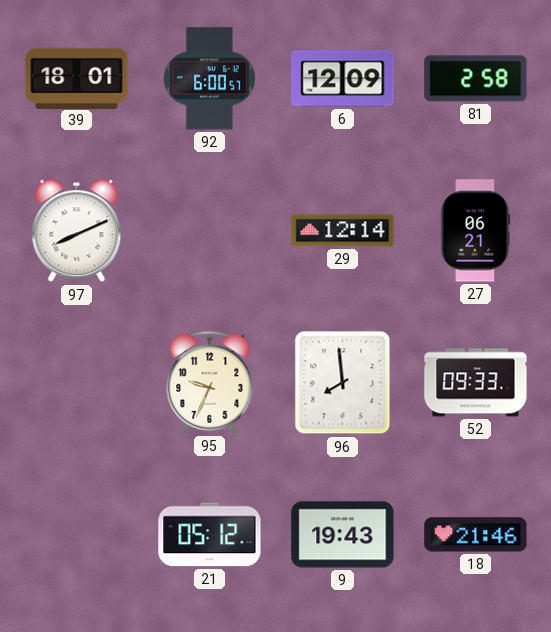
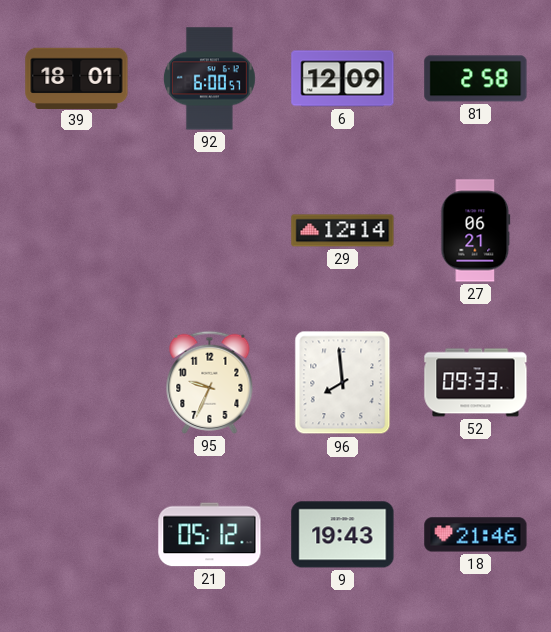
97: 8:11 -> none (77, 231)
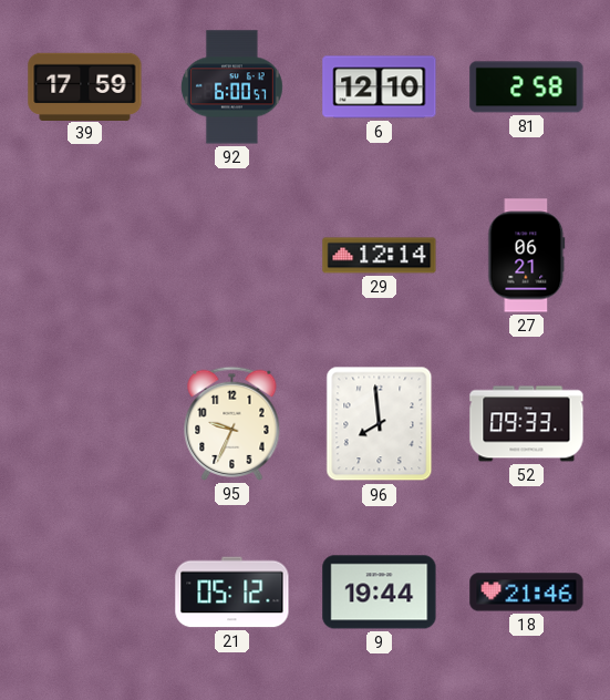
39: 18:01 -> 17:59 (85, 86)
6: 12:09 -> 12:10 (380, 87)
9: 19:43 -> 19:44 (380, 593)
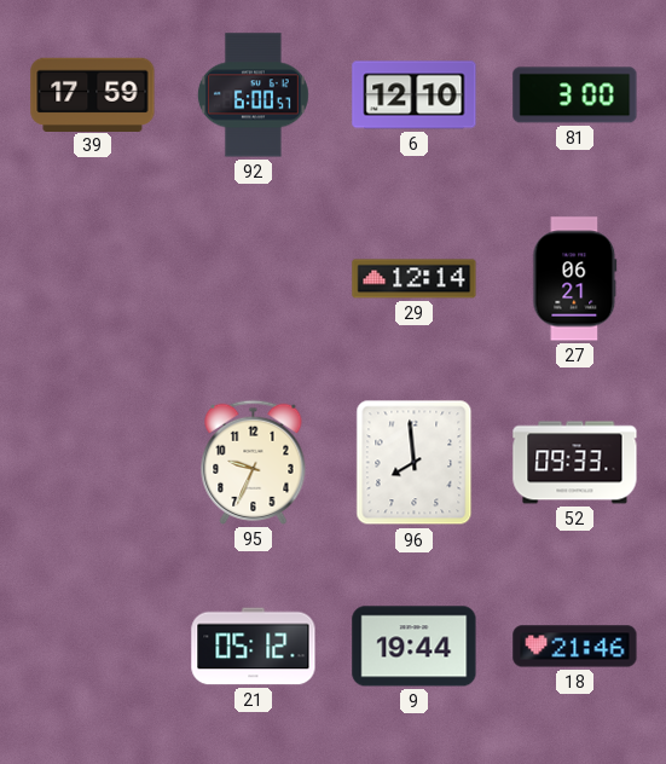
81: 2:58 -> 3:00 (575, 95)
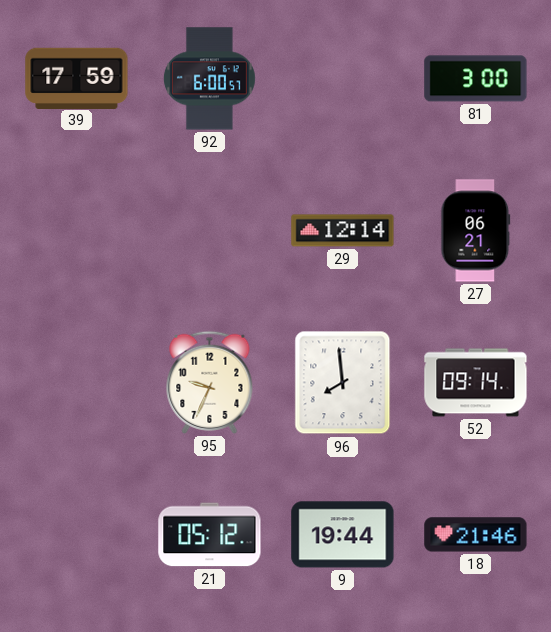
6: 12:10 -> none (415, 95)
52: 09:33 -> 09:14 (476, 383)
